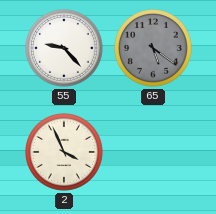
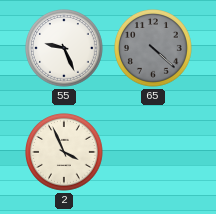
55: 9:23 -> 9:26 (65, 49)
65: 5:21 -> 4:22 (154, 49)
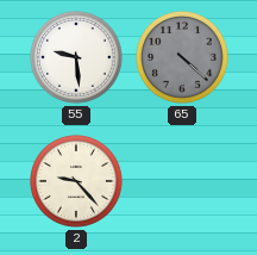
55: 9:26 -> 9:29 (77, 58)
2: 3:56 -> 9:23 (77, 182)
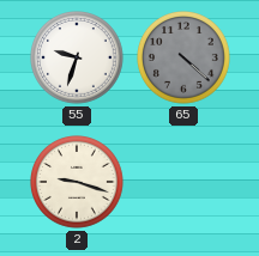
55: 9:29 -> 9:33 (78, 59)
2: 9:23 -> 9:18 (78, 183)
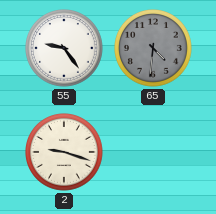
55: 9:33 -> 9:24 (65, 49)
65: 4:22 -> 4:31 (154, 49)
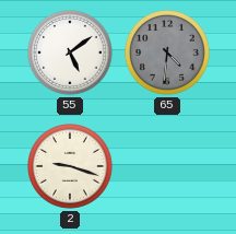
55: 9:24 -> 5:09 (71, 54)
